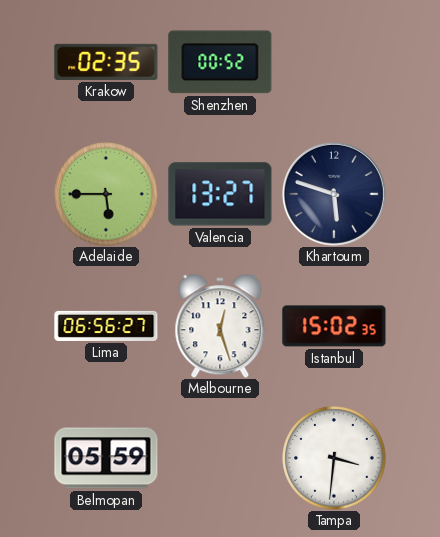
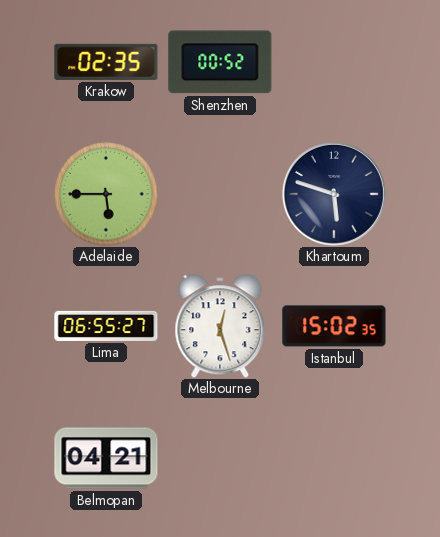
Valencia: 13:27 -> none (220, 194)
Lima: 06:56 -> 06:55 (106, 326)
Belmopan: 05:59 -> 04:21 (106, 458)
Tampa: 3:31 -> none (334, 458)
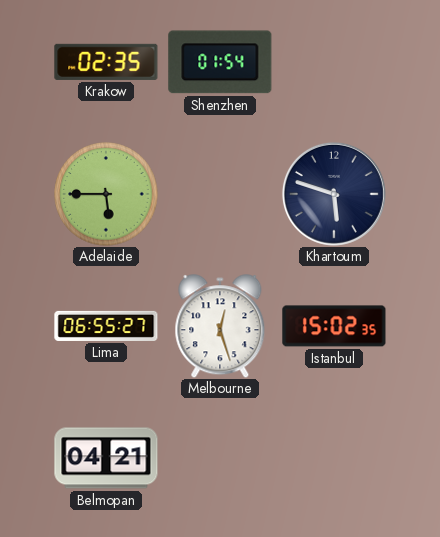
Shenzhen: 00:52 -> 01:54 (220, 62)
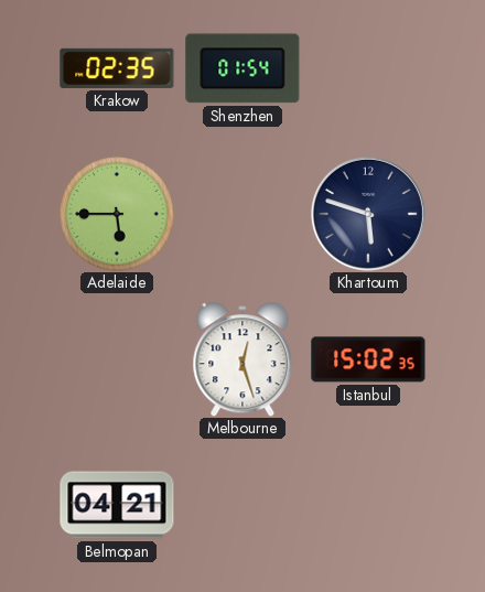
Lima: 06:55 -> none (106, 326)
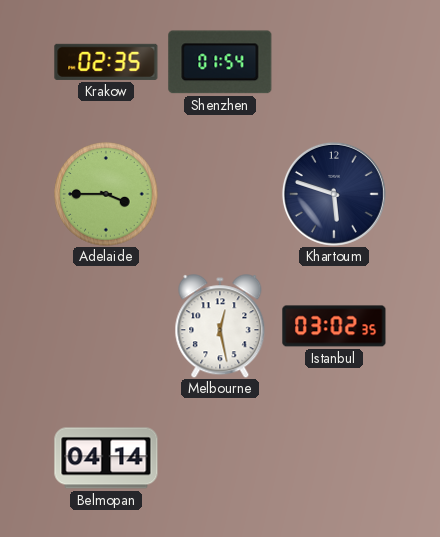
Adelaide: 5:45 -> 3:45 (106, 194)
Melbourne: 12:27 -> 12:28 (220, 326)
Istanbul: 15:02 -> 03:02 (334, 326)
Belmopan: 04:21 -> 04:14 (106, 458)
